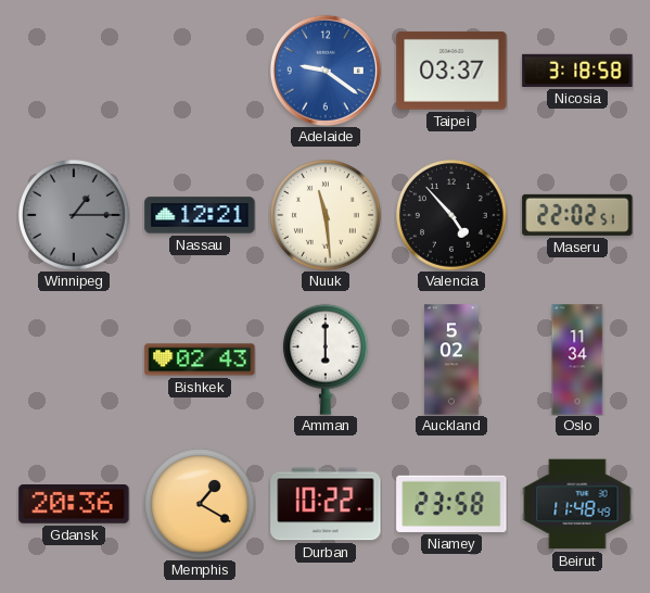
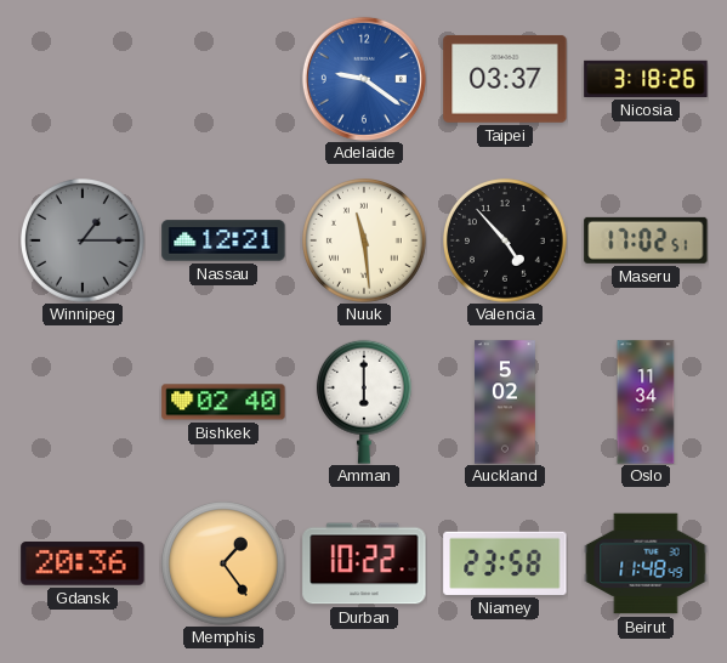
Nicosia: 3:18:58 -> 3:18:26 (646, 79)
Maseru: 22:02 -> 17:02 (646, 240)
Bishkek: 02:43 -> 02:40 (223, 402)
Memphis: 1:20 -> 1:24 (225, 565)
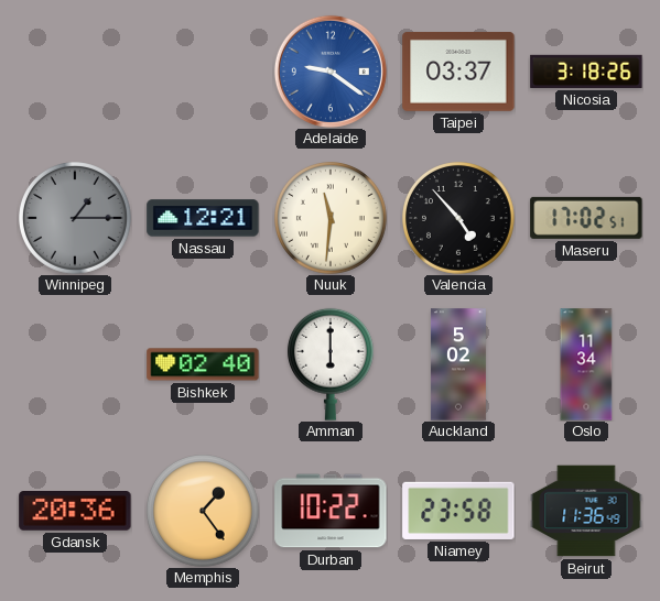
Nuuk: 11:29 -> 11:31 (332, 219)
Beirut: 11:48 -> 11:36 (586, 511)
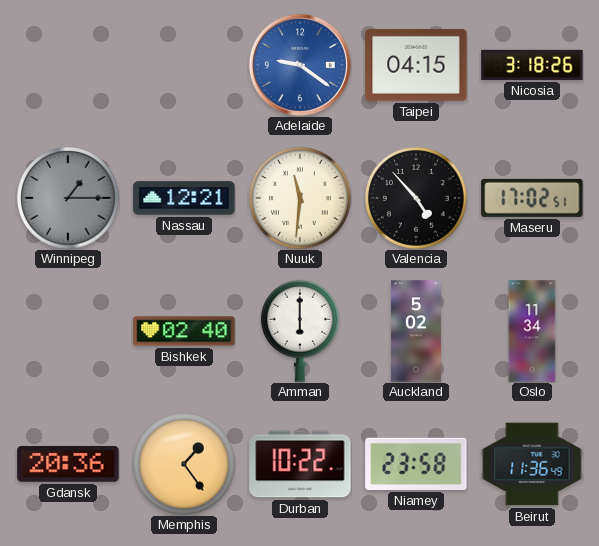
Taipei: 03:37 -> 04:15 (416, 65)
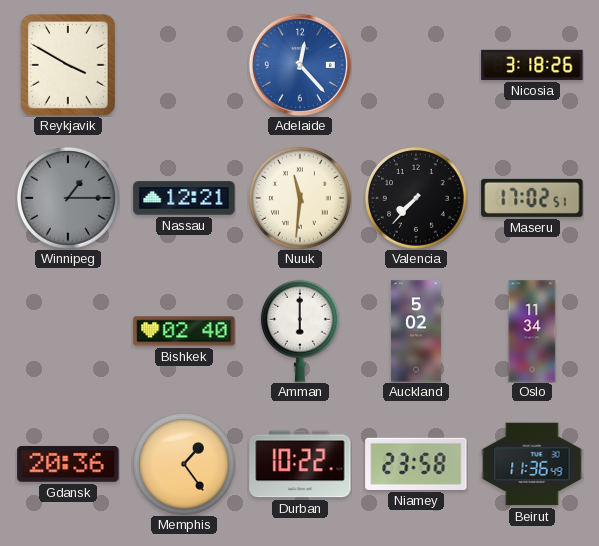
Reykjavik: none -> 3:50 (69, 66)
Adelaide: 9:21 -> 12:23 (300, 65)
Taipei: 04:15 -> none (416, 65)
Valencia: 4:53 -> 7:37 (417, 199)
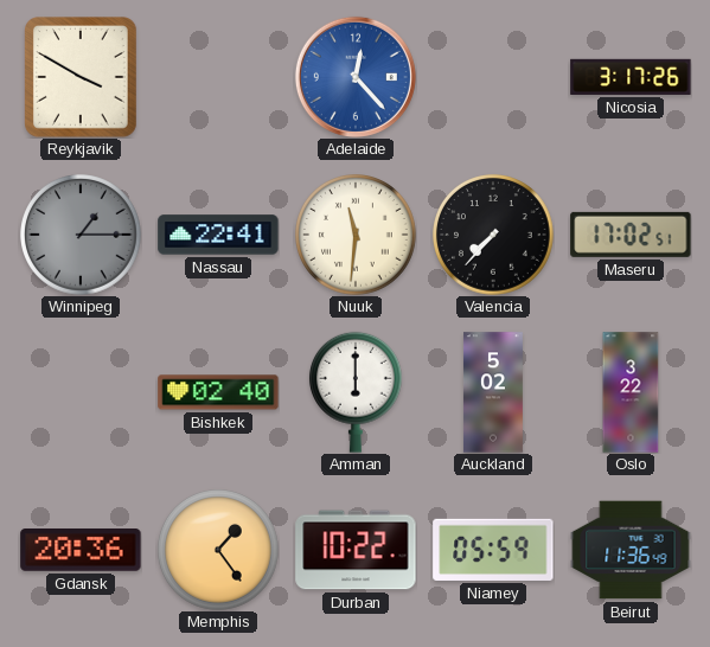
Nicosia: 3:18 -> 3:17 (631, 77)
Nassau: 12:21 -> 22:41 (218, 235)
Oslo: 11:34 -> 3:22 (631, 392)
Niamey: 23:58 -> 05:59 (493, 550)
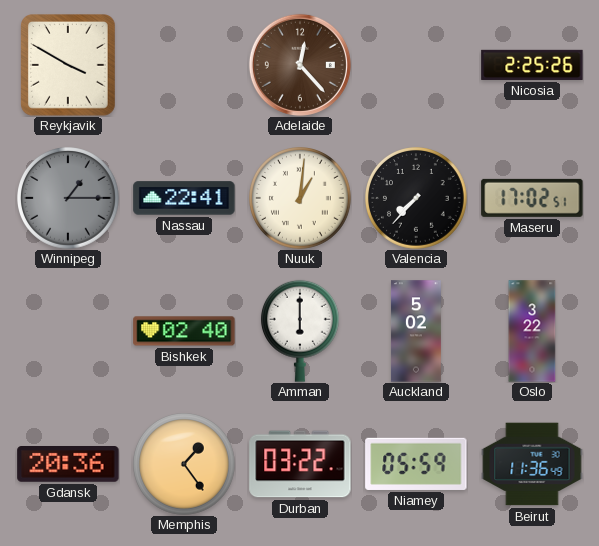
Adelaide dial: blue -> brown (300, 65)
Nicosia: 3:17 -> 2:25 (532, 65)
Nuuk: 11:31 -> 1:01 (301, 199)
Durban: 10:22 -> 03:22 (300, 464)
